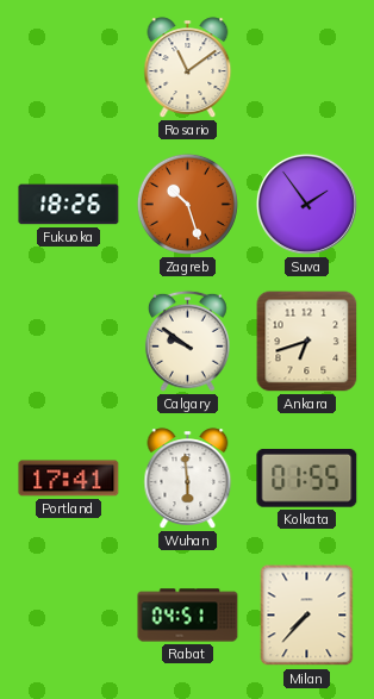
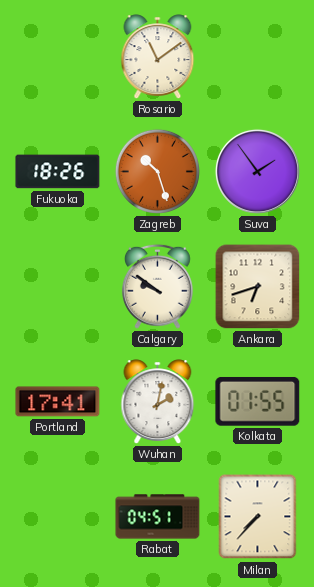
Wuhan: 5:59 -> 2:02 (158, 402)
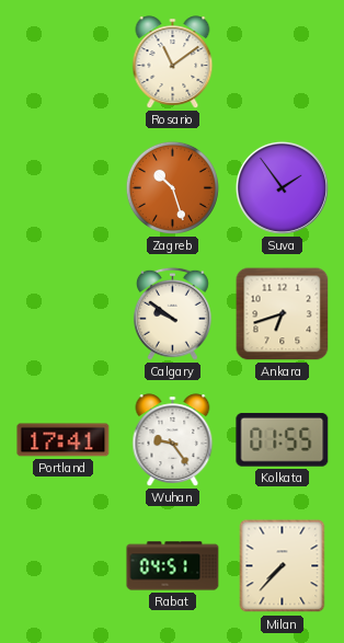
Fukuoka: 18:26 -> none (58, 172)
Wuhan: 2:02 -> 9:24 (173, 440)
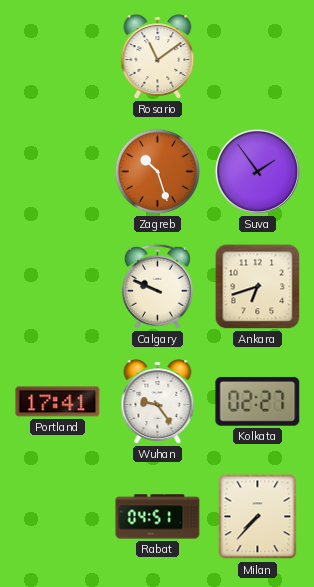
Calgary: 9:51 -> 9:49 (157, 286)
Kolkata: 01:55 -> 02:27 (258, 401)
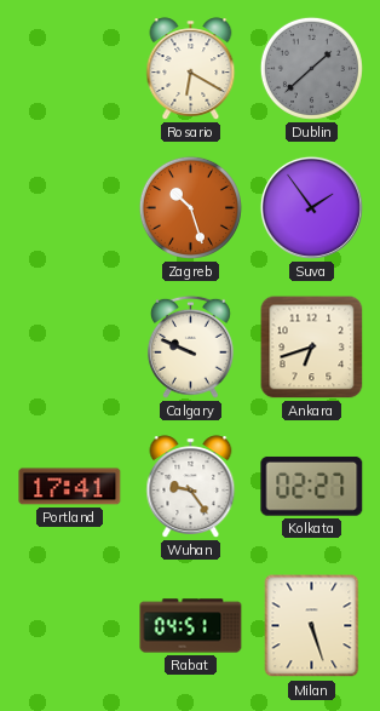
Rosario: 11:09 -> 6:20 (191, 69)
Dublin: none -> 1:38 (311, 68)
Milan: 7:37 -> 5:27 (312, 626)
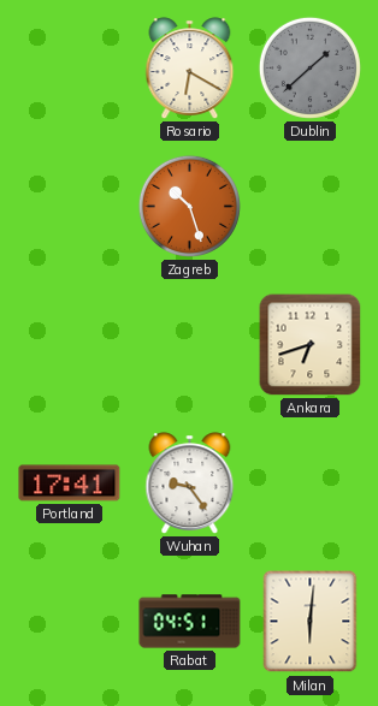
Suva: 1:54 -> none (311, 207)
Calgary: 9:49 -> none (190, 346)
Kolkata: 02:27 -> none (312, 486)
Milan: 5:27 -> 6:01 (311, 622)
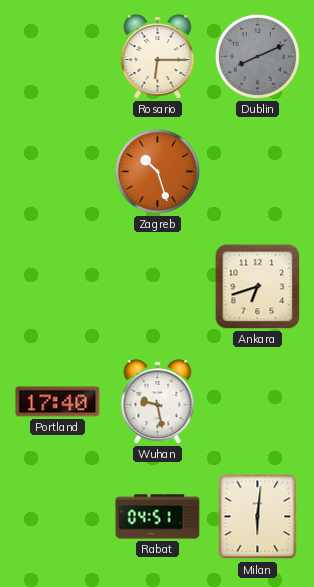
Rosario: 6:20 -> 6:15 (158, 57)
Dublin: 1:38 -> 8:11 (257, 56)
Portland: 17:41 -> 17:40 (58, 402)
Wuhan: 9:24 -> 9:28 (158, 402)
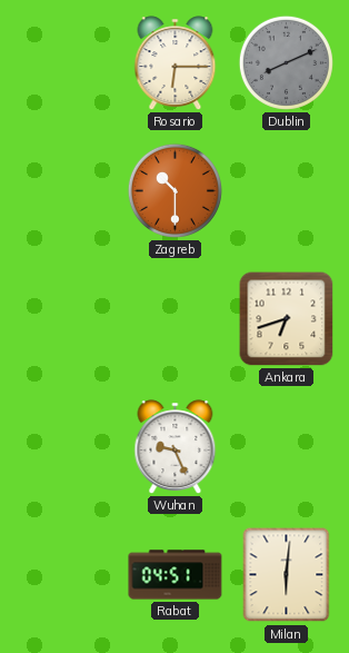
Zagreb: 10:27 -> 10:30 (174, 190)
Portland: 17:40 -> none (58, 402)
Wuhan: 9:28 -> 9:26 (176, 447)
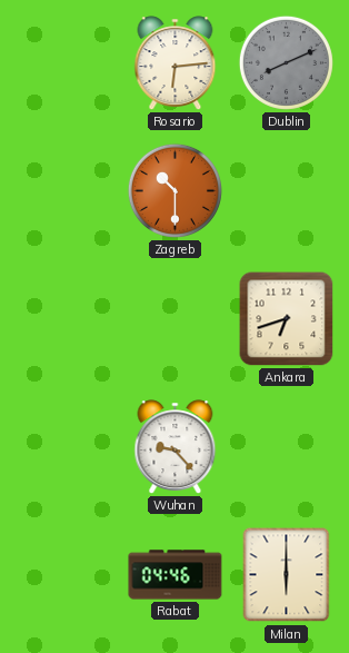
Rosario: 6:15 -> 6:14 (176, 63)
Wuhan: 9:26 -> 9:23 (176, 447)
Rabat: 04:51 -> 04:46 (176, 575)
Milan: 6:01 -> 6:00 (287, 575)
